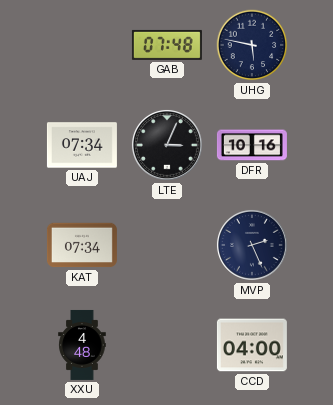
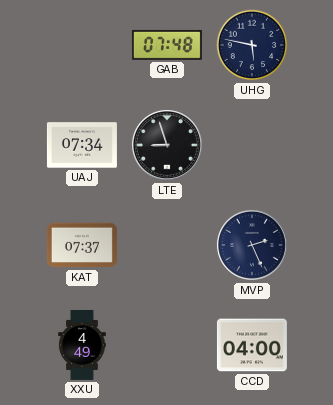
LTE: 3:04 -> 8:57 (167, 145)
DFR: 10:16 -> none (252, 145)
KAT: 07:34 -> 07:37 (82, 245)
XXU: 4:48 -> 4:49 (82, 345)
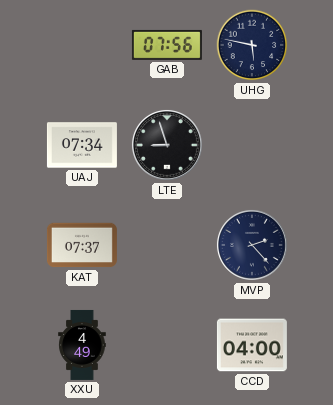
GAB: 07:48 -> 07:56 (167, 45)
MVP: 2:26 -> 2:23 (252, 245)
